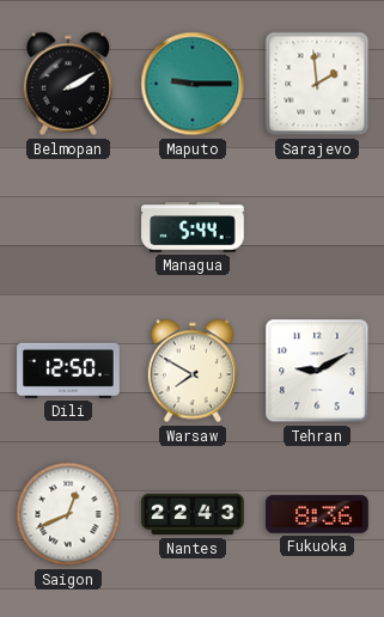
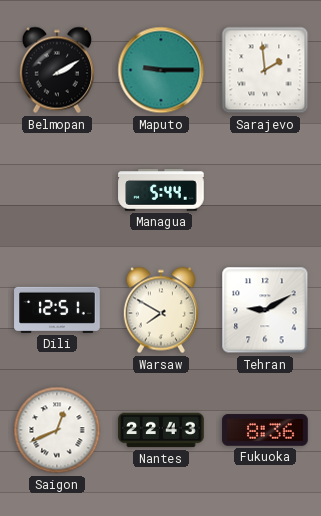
Dili: 12:50 -> 12:51 (57, 310)
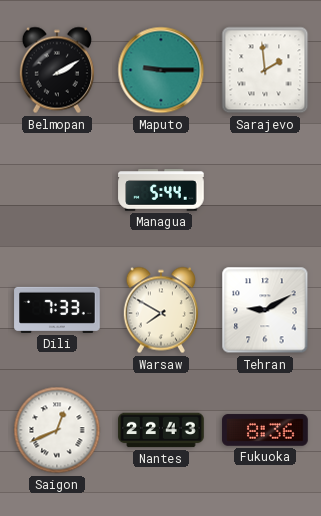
Dili: 12:51 -> 7:33 (57, 310)
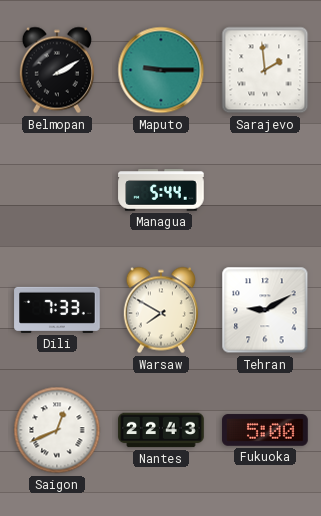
Fukuoka: 8:36 -> 5:00 (265, 430)
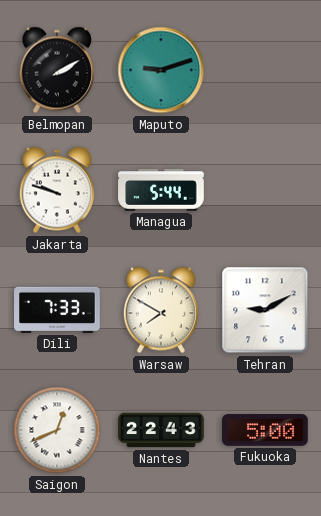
Maputo: 9:15 -> 9:12 (161, 70)
Sarajevo: 1:59 -> none (265, 70)
Jakarta: none -> 9:48 (57, 190)
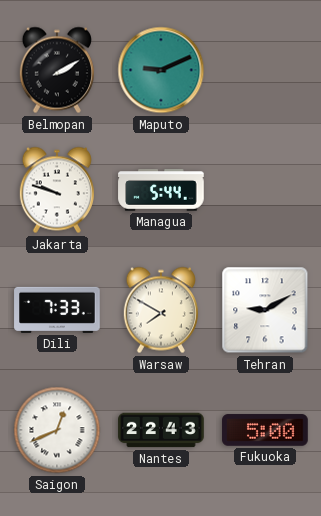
Maputo: 9:12 -> 9:11 (161, 70)
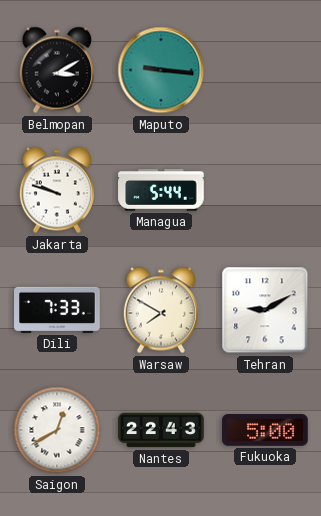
Belmopan: 2:10 -> 3:10 (57, 70)
Maputo: 9:11 -> 9:16 (161, 70)
Saigon: 12:41 -> 12:40 (57, 430)
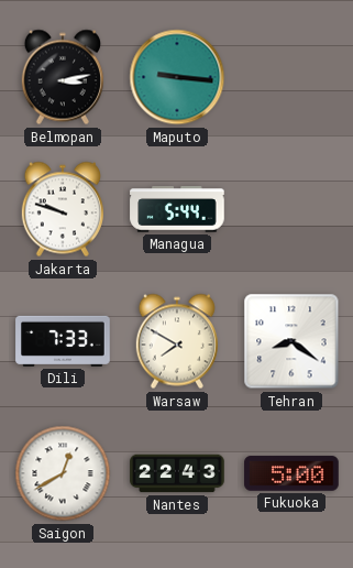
Belmopan: 3:10 -> 3:13 (63, 77)
Tehran: 9:10 -> 8:21 (291, 341)
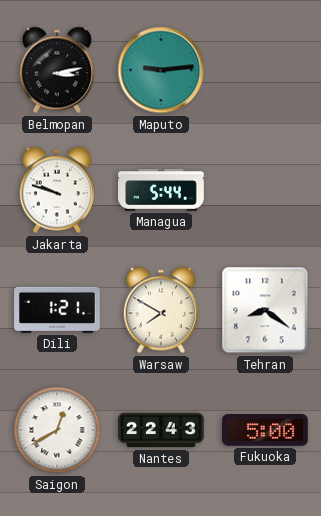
Maputo: 9:16 -> 9:14 (161, 70)
Dili: 7:33 -> 1:21 (57, 310)
